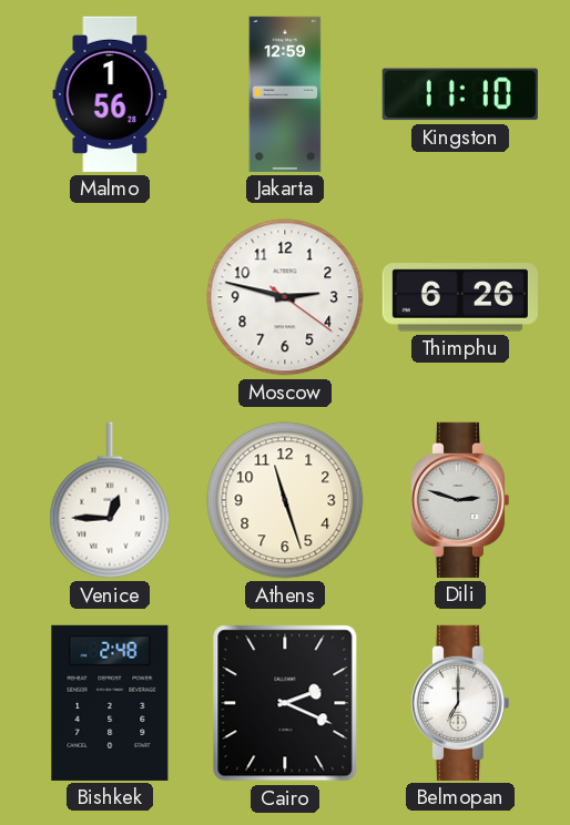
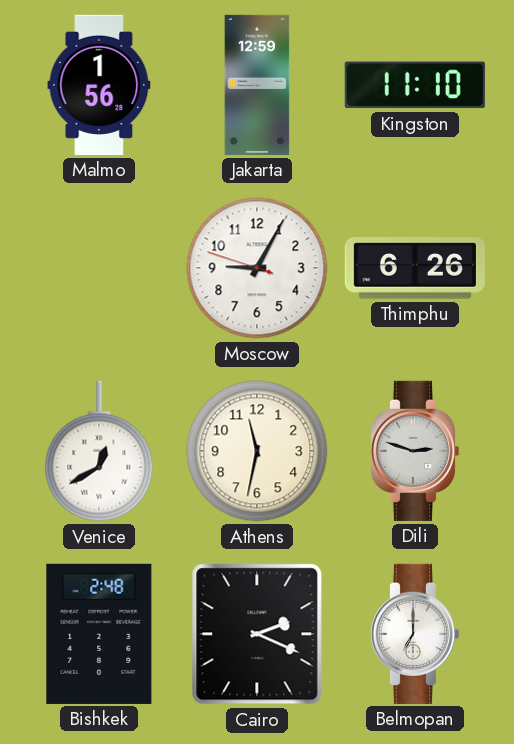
Moscow: 2:47 -> 9:04 (257, 268)
Venice: 12:45 -> 12:40 (99, 451)
Athens: 11:27 -> 11:32 (257, 451)
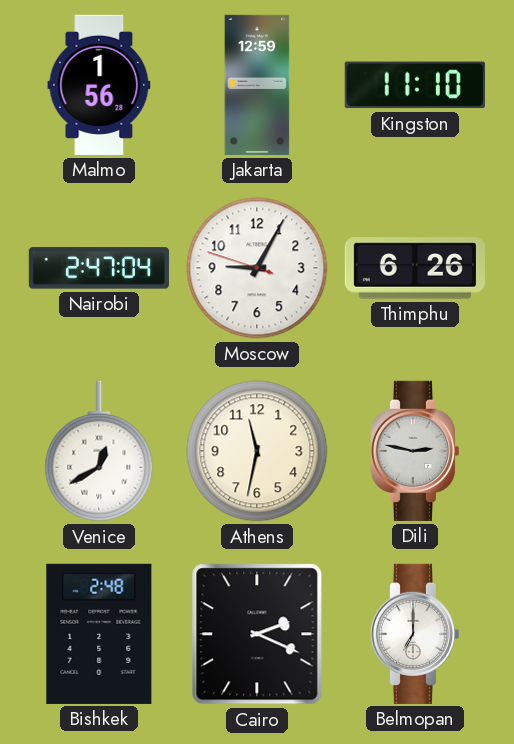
Nairobi: none -> 2:47 (99, 268)
Dili: 2:48 -> 2:47 (414, 451)
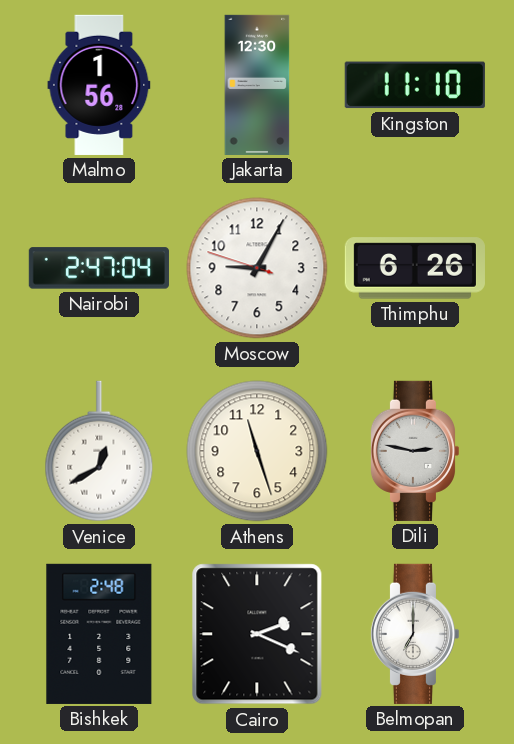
Jakarta: 12:59 -> 12:30 (257, 85)
Athens: 11:32 -> 11:27 (257, 451)
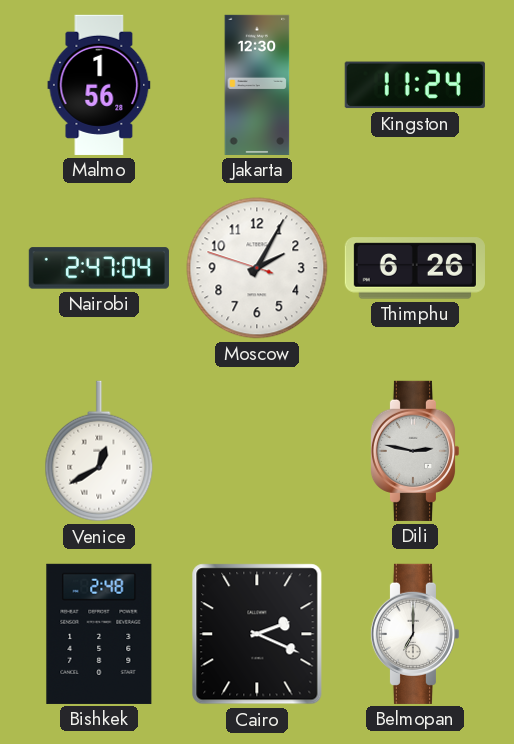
Kingston: 11:10 -> 11:24 (415, 85)
Moscow: 9:04 -> 2:04 (257, 268)
Athens: 11:27 -> none (257, 451)
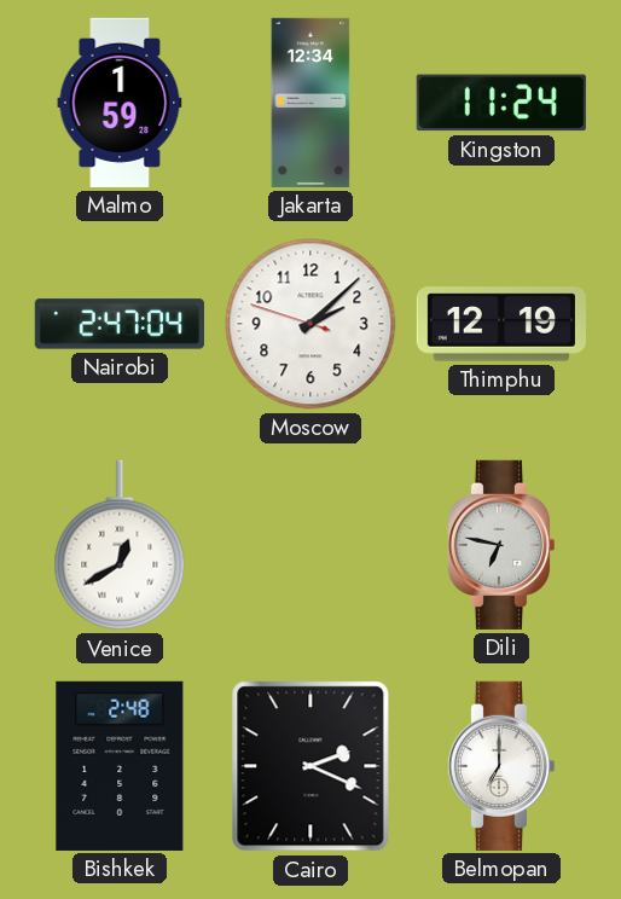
Malmo: 1:56 -> 1:59 (120, 103)
Jakarta: 12:30 -> 12:34 (310, 103)
Moscow: 2:04 -> 2:07 (310, 324)
Thimphu: 6:26 -> 12:19 (501, 324)
Dili: 2:47 -> 6:47 (500, 545)
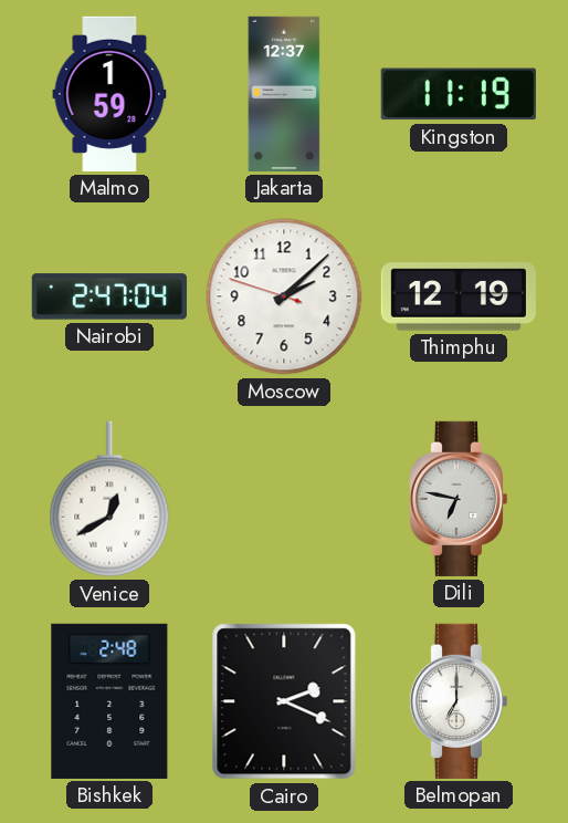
Jakarta: 12:34 -> 12:37 (284, 94)
Kingston: 11:24 -> 11:19 (459, 94)
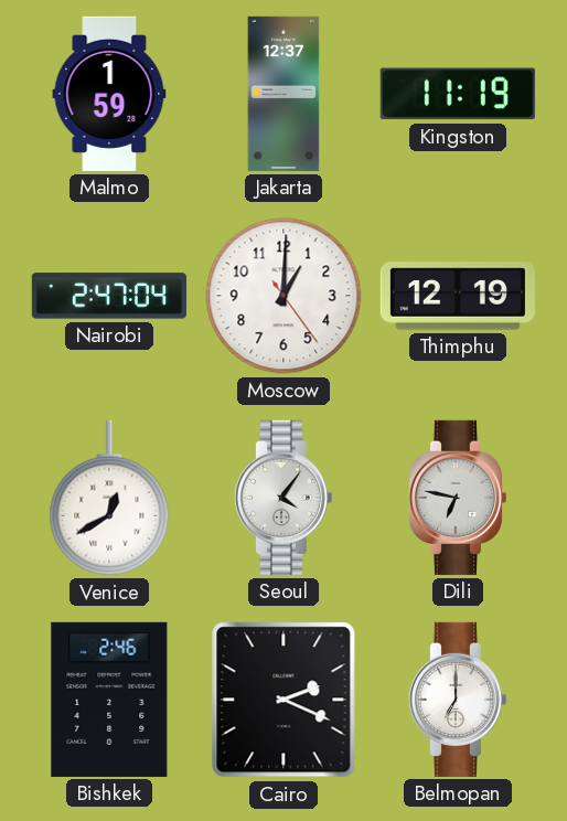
Moscow: 2:07 -> 1:00 (283, 296)
Seoul: none -> 4:06 (282, 498)
Bishkek: 2:48 -> 2:46 (109, 700)
